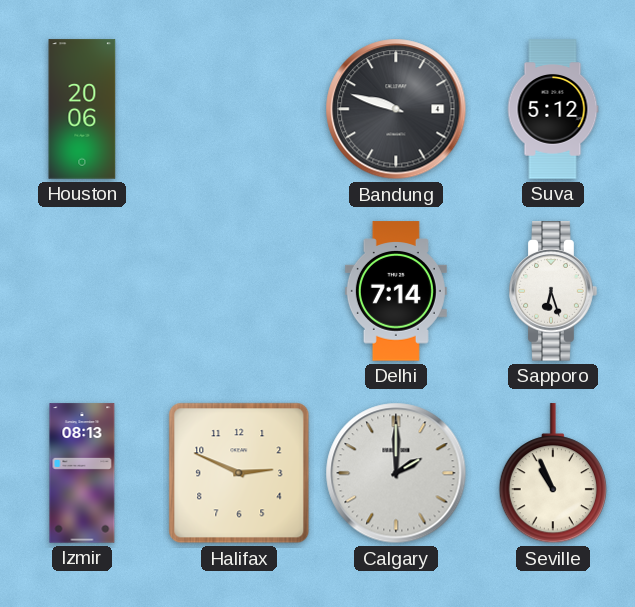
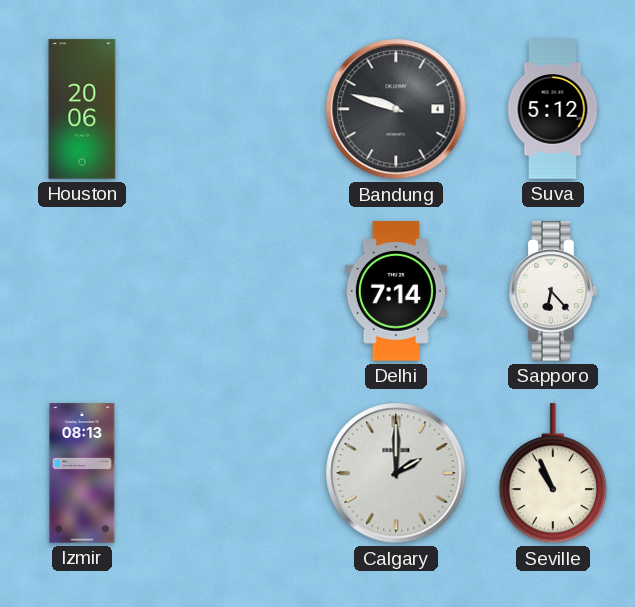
Sapporo: 6:27 -> 6:23 (553, 291)
Halifax: 2:49 -> none (239, 473)
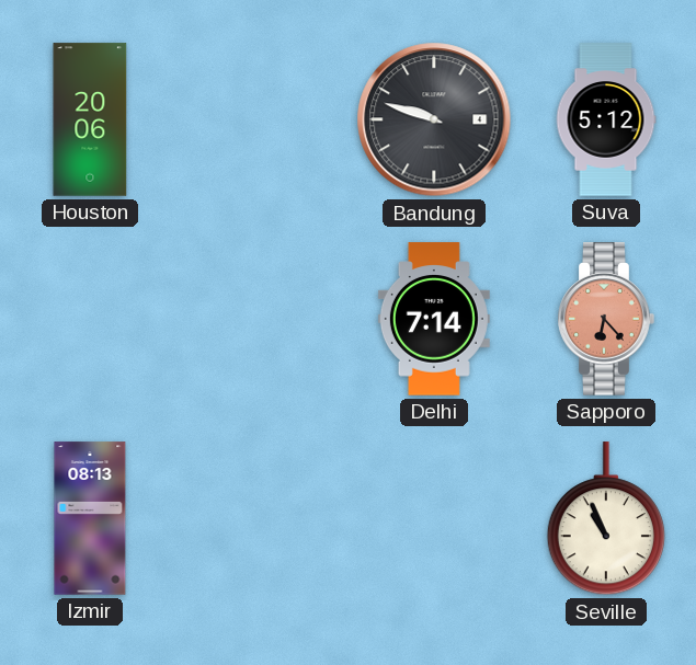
Sapporo dial: white -> salmon (606, 319)
Calgary: 2:00 -> none (396, 473)
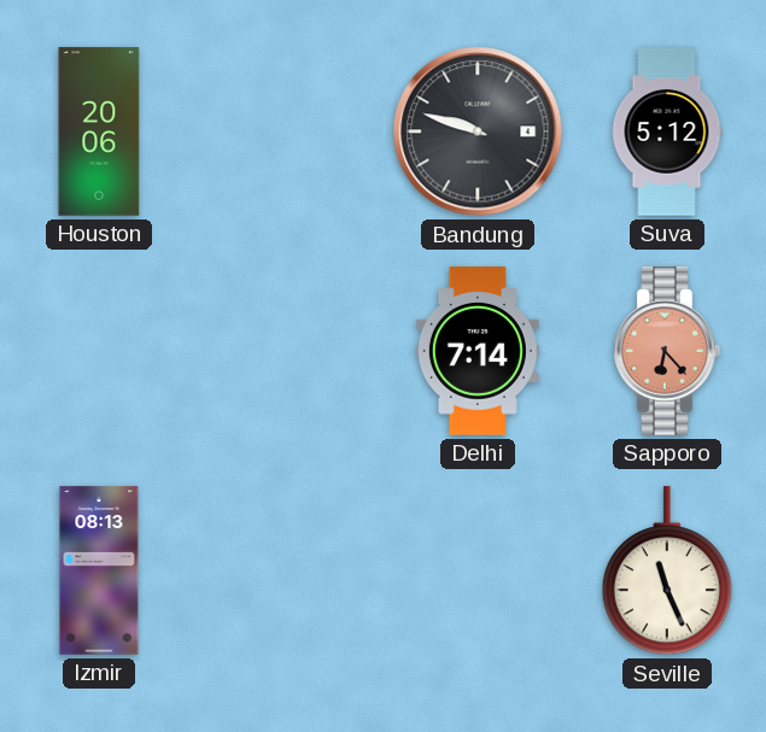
Seville: 10:56 -> 11:26 (667, 572)
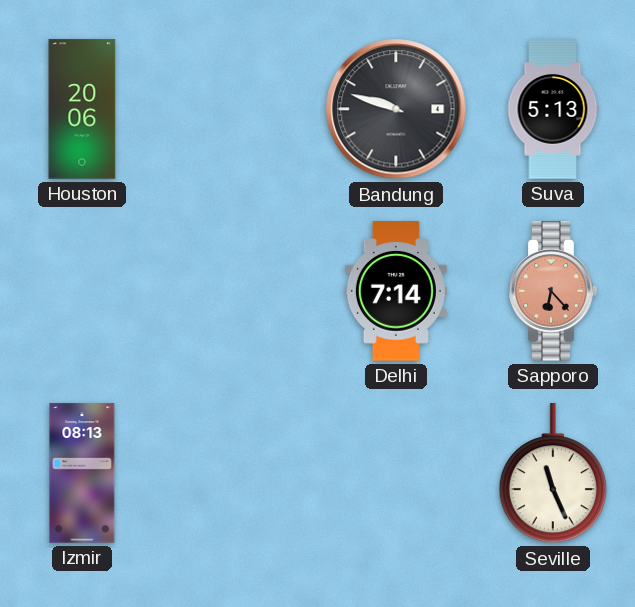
Suva: 5:12 -> 5:13 (553, 109)
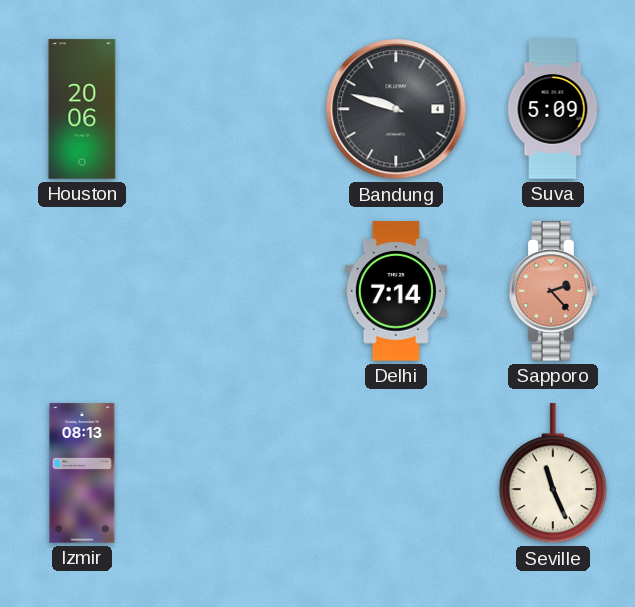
Suva: 5:13 -> 5:09 (553, 109)
Sapporo: 6:23 -> 2:23 (553, 291)
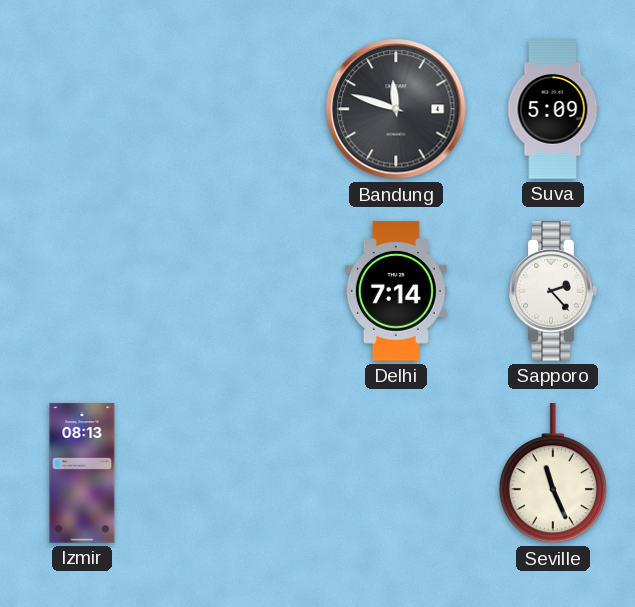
Houston: 20:06 -> none (82, 109)
Bandung: 9:48 -> 11:48 (396, 109)
Sapporo dial: salmon -> white (553, 291)
